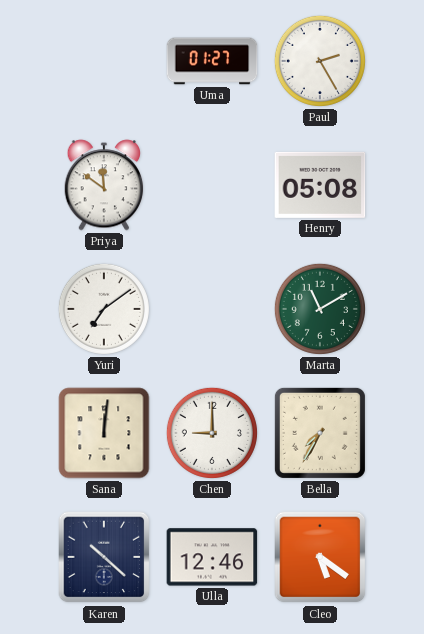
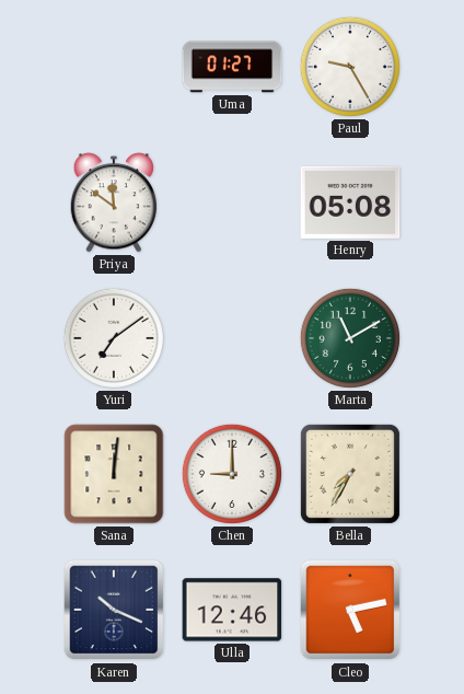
Paul: 2:25 -> 9:25 (350, 67)
Karen: 10:22 -> 10:19 (114, 610)
Cleo: 5:21 -> 5:13 (350, 610)
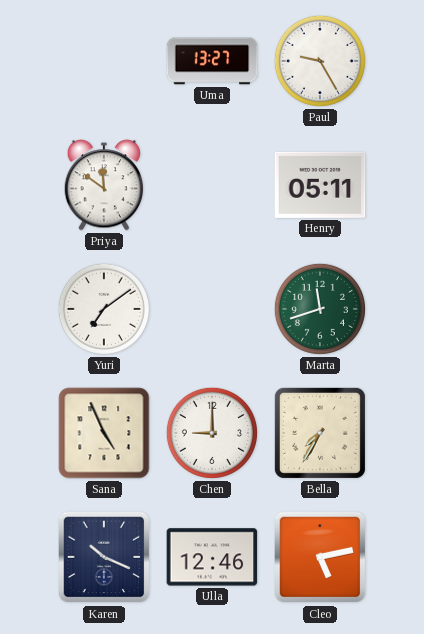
Uma: 01:27 -> 13:27 (212, 61)
Henry: 05:08 -> 05:11 (320, 185)
Marta: 11:10 -> 11:42 (320, 309)
Sana: 12:01 -> 4:56 (104, 433)
